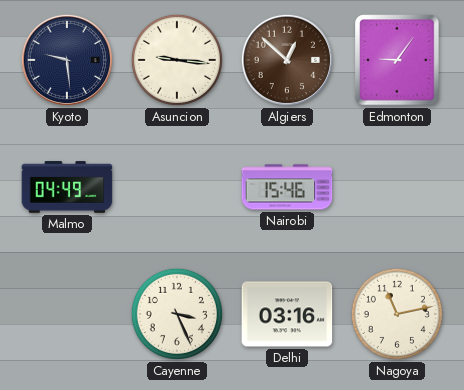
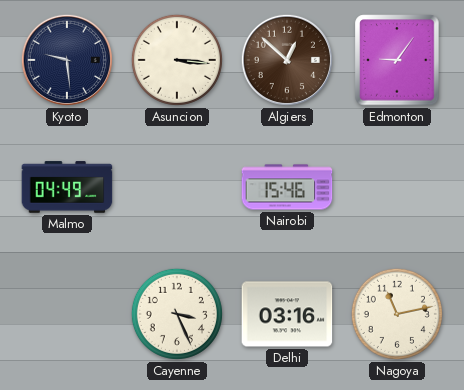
Asuncion: 9:16 -> 3:16 (177, 60)
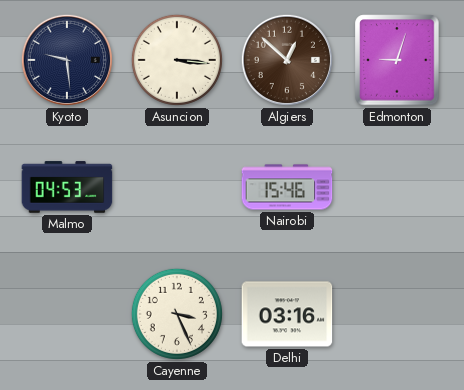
Edmonton: 9:06 -> 9:03 (397, 60)
Malmo: 04:49 -> 04:53 (67, 187)
Nagoya: 11:13 -> none (397, 314)
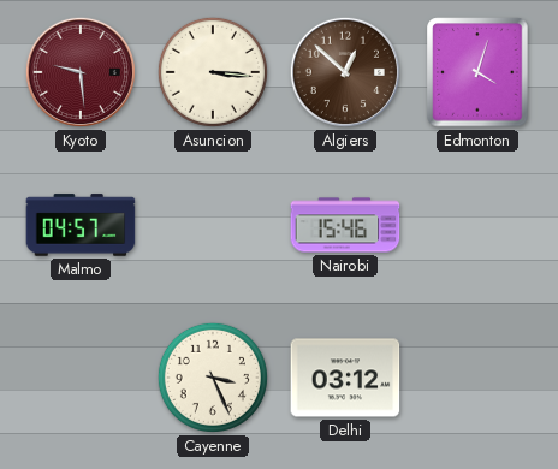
Kyoto dial: navy -> burgundy (81, 72)
Edmonton: 9:03 -> 4:03 (477, 72)
Malmo: 04:53 -> 04:57 (81, 225)
Delhi: 03:16 -> 03:12 (345, 378)
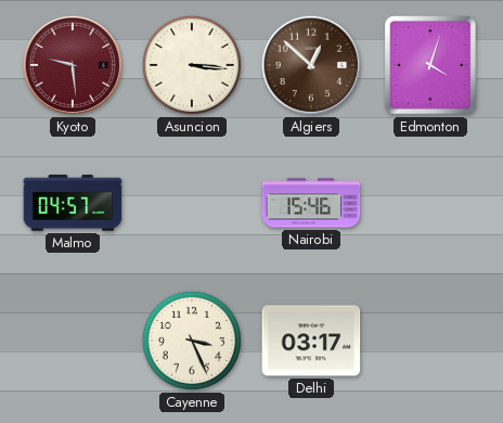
Delhi: 03:12 -> 03:17 (311, 341)
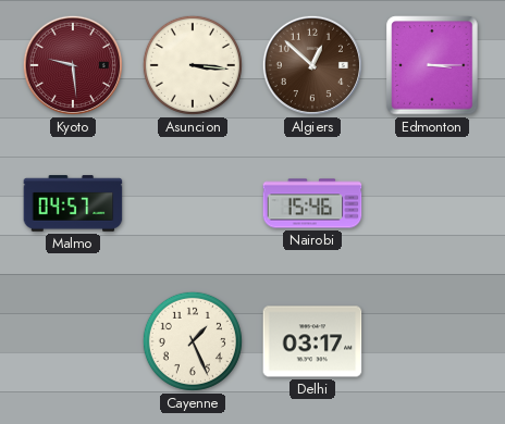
Edmonton: 4:03 -> 3:15 (432, 65)
Cayenne: 3:26 -> 1:26 (193, 341)
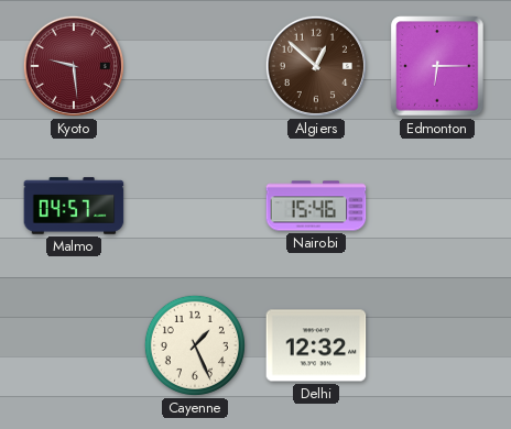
Asuncion: 3:16 -> none (193, 65)
Edmonton: 3:15 -> 6:15 (437, 66)
Delhi: 03:17 -> 12:32 (316, 345)
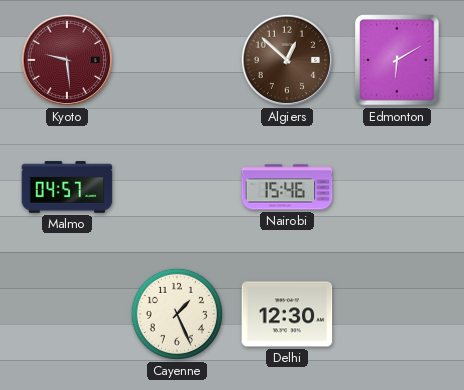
Edmonton: 6:15 -> 6:10 (397, 60)
Delhi: 12:32 -> 12:30 (287, 314)
